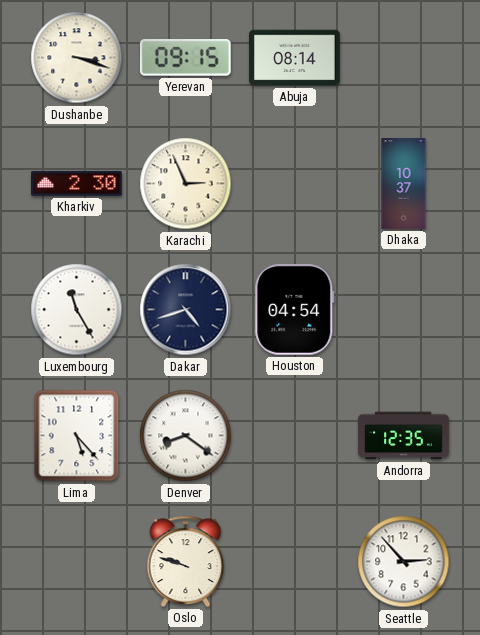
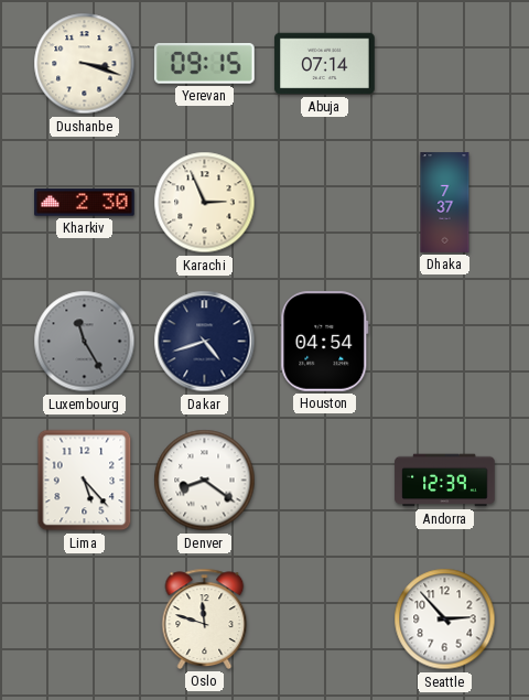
Abuja: 08:14 -> 07:14 (325, 64)
Dhaka: 10:37 -> 7:37 (445, 203)
Luxembourg dial: white -> grey (85, 342)
Andorra: 12:35 -> 12:39 (445, 481)
Oslo: 9:48 -> 11:48 (205, 618)
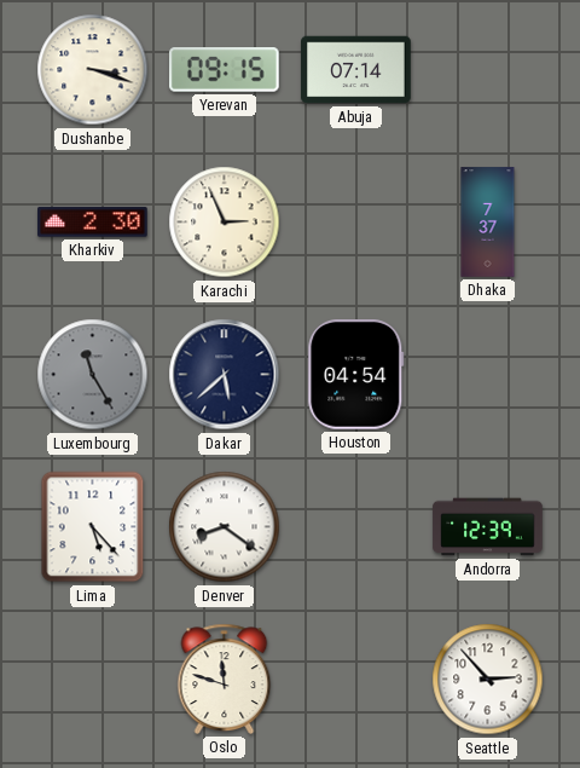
Dakar: 4:42 -> 5:38 (225, 375)
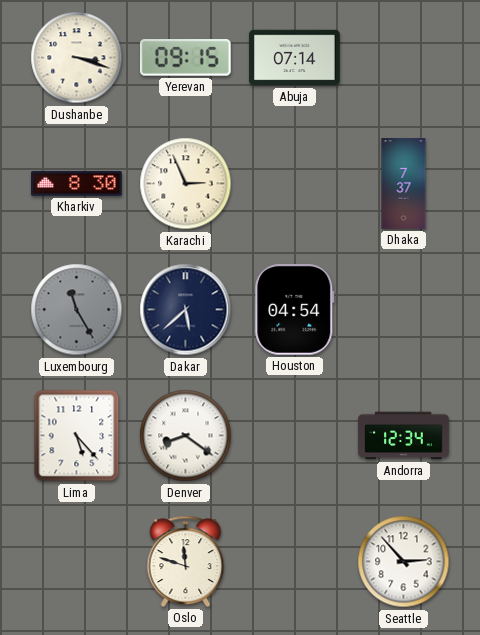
Kharkiv: 2:30 -> 8:30 (77, 184)
Andorra: 12:39 -> 12:34 (404, 436)
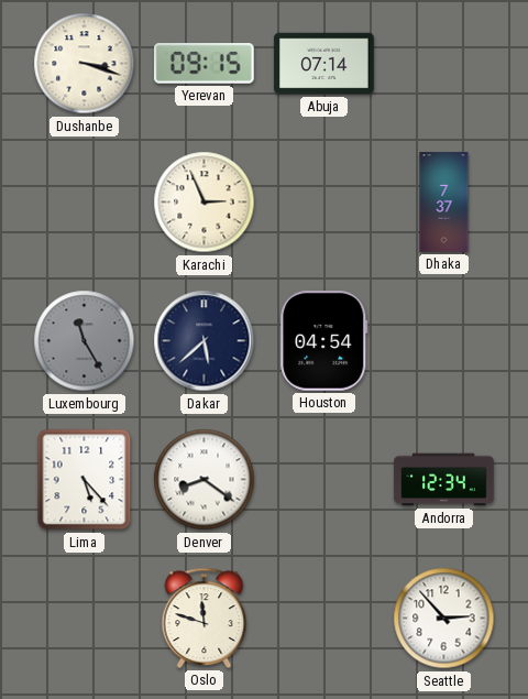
Kharkiv: 8:30 -> none (77, 184)
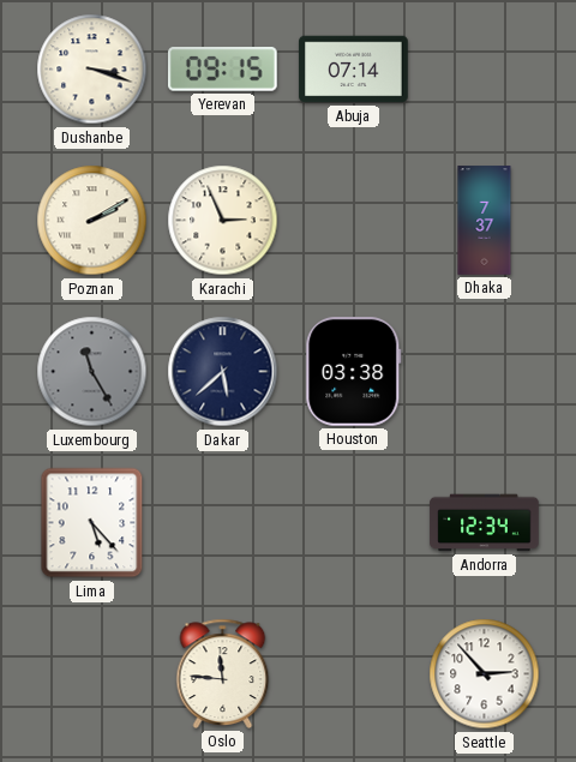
Poznan: none -> 2:10 (92, 221)
Houston: 04:54 -> 03:38 (354, 372)
Denver: 8:21 -> none (205, 480)
Oslo: 11:48 -> 11:46 (223, 673)
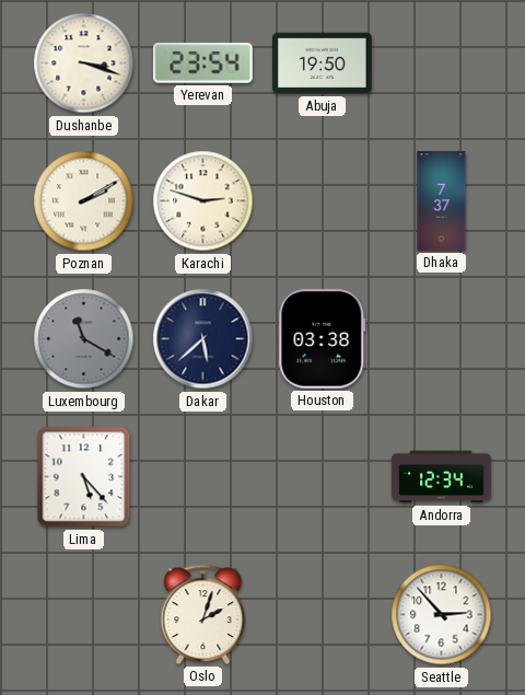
Yerevan: 09:15 -> 23:54 (202, 63)
Abuja: 07:14 -> 19:50 (323, 63)
Karachi: 2:56 -> 2:48 (203, 201)
Luxembourg: 11:25 -> 11:20 (84, 339)
Oslo: 11:46 -> 2:03 (203, 614)
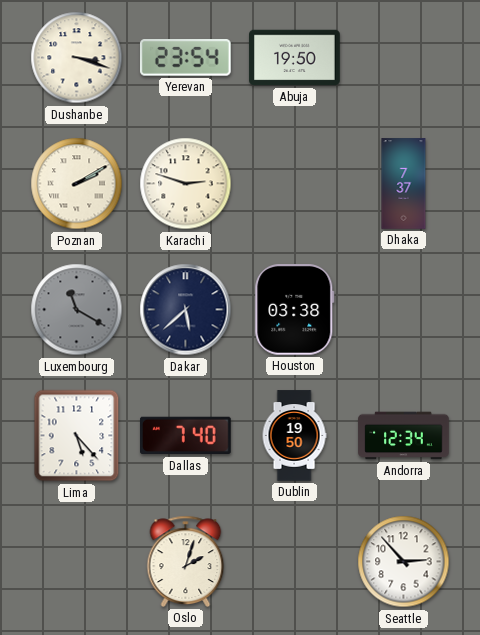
Dallas: none -> 7:40 (186, 436)
Dublin: none -> 19:50 (294, 436)
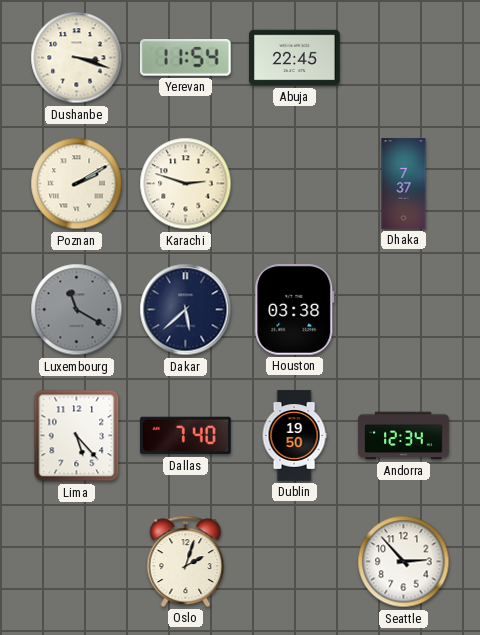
Yerevan: 23:54 -> 11:54 (185, 58)
Abuja: 19:50 -> 22:45 (295, 58)
